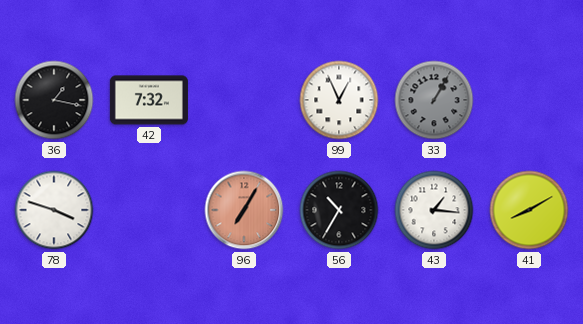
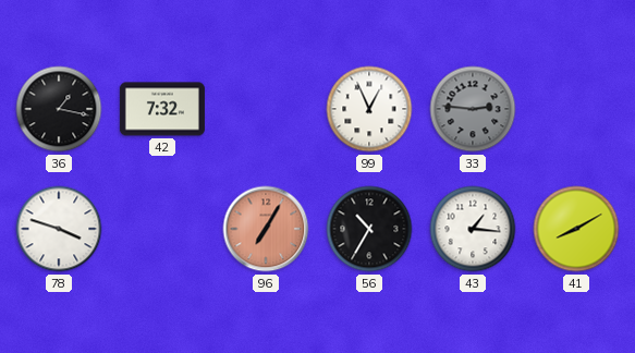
33: 1:05 -> 2:46 (473, 109)
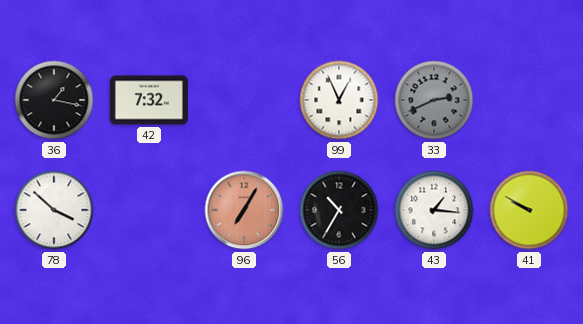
33: 2:46 -> 2:41 (434, 100)
78: 3:48 -> 3:52 (54, 210)
41: 8:10 -> 9:50 (529, 210)
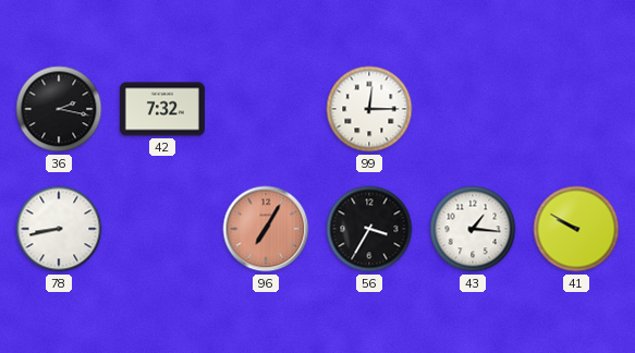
36: 1:17 -> 2:17 (59, 109)
99: 12:56 -> 12:15 (369, 109)
33: 2:41 -> none (434, 100)
78: 3:52 -> 8:43 (59, 229)
56: 10:35 -> 3:35 (369, 229)
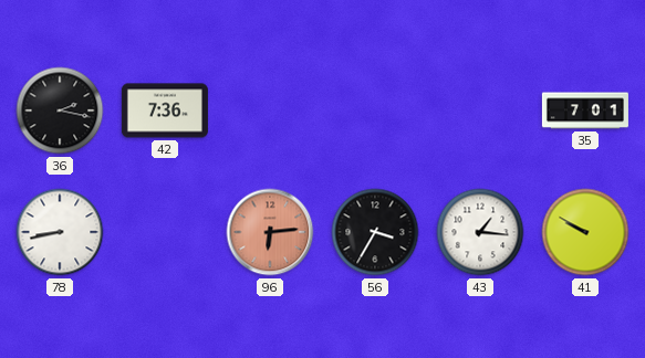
42: 7:32 -> 7:36 (165, 110)
99: 12:15 -> none (369, 109)
35: none -> 7:01 (585, 110)
96: 7:05 -> 6:14 (270, 232)
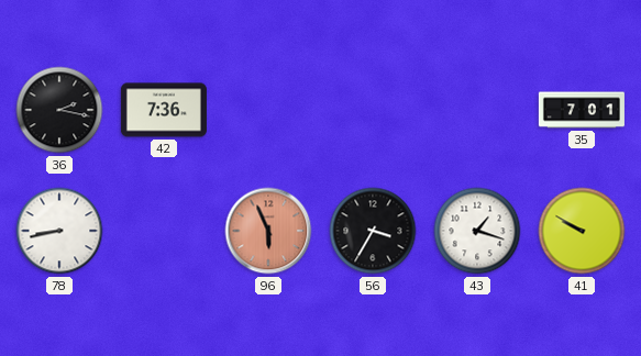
96: 6:14 -> 5:56 (268, 231)
43: 1:16 -> 1:18 (477, 231)
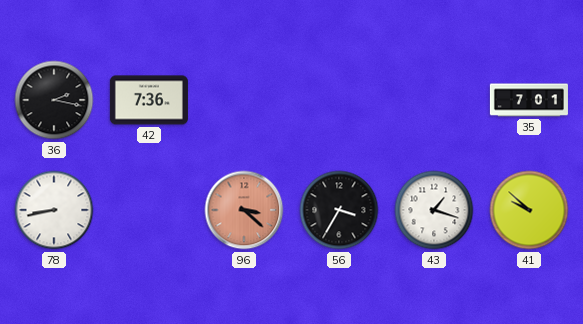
96: 5:56 -> 3:22 (244, 210)
41: 9:50 -> 9:52 (529, 210)
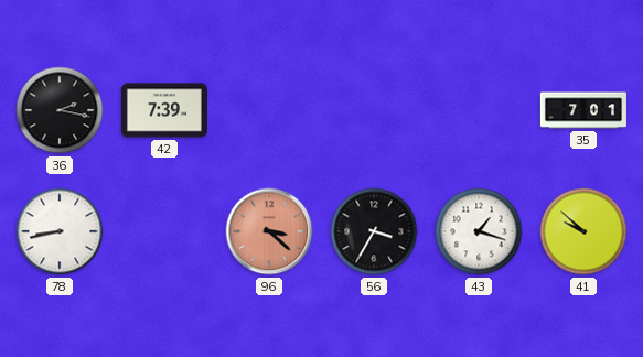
42: 7:36 -> 7:39 (164, 110)
